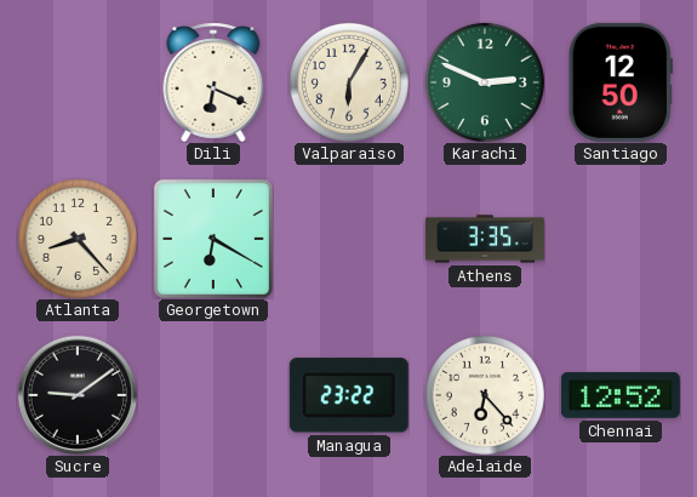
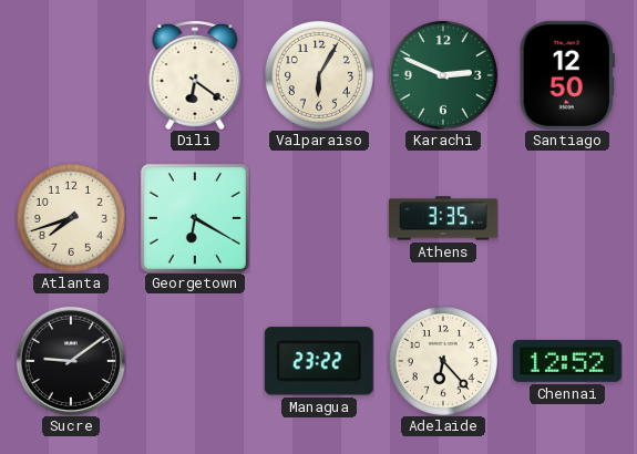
Dili: 6:19 -> 6:21 (195, 75)
Atlanta: 8:23 -> 7:42 (71, 218)
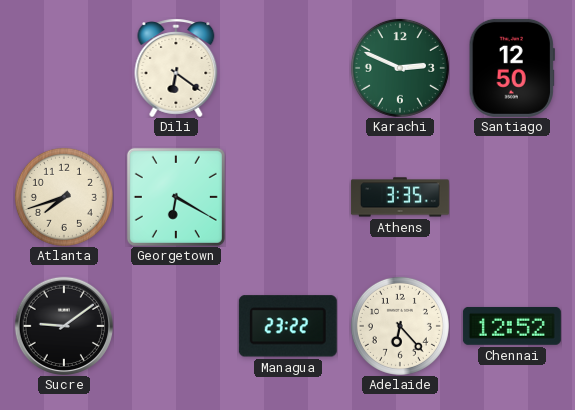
Valparaiso: 6:05 -> none (319, 75)
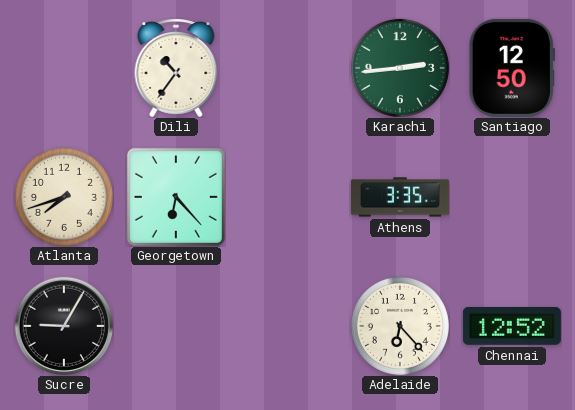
Dili: 6:21 -> 10:36 (176, 68)
Karachi: 2:49 -> 2:44 (400, 68)
Georgetown: 6:20 -> 6:23 (176, 197)
Sucre: 9:09 -> 9:05 (63, 325)
Managua: 23:22 -> none (288, 326)
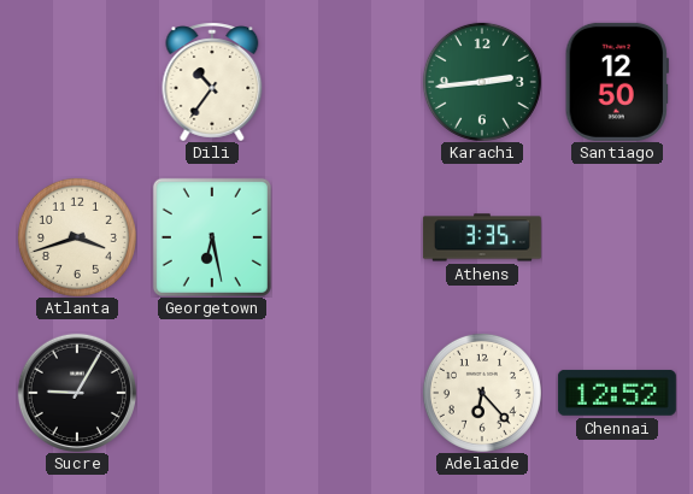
Atlanta: 7:42 -> 3:42 (77, 237)
Georgetown: 6:23 -> 6:28 (212, 237)
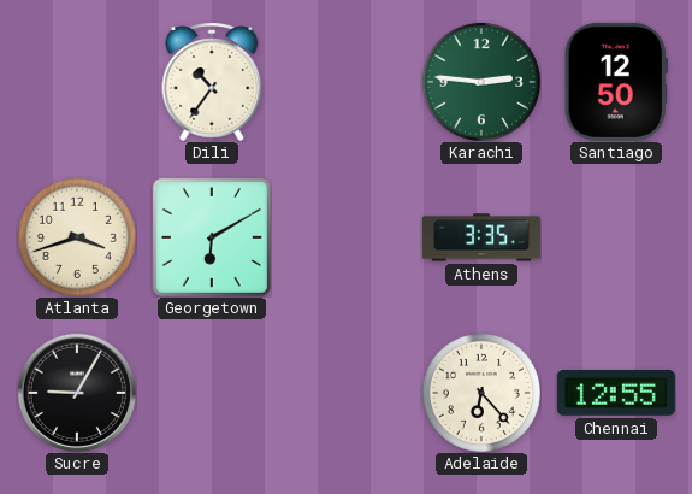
Karachi: 2:44 -> 2:46 (481, 82)
Georgetown: 6:28 -> 6:10 (212, 237)
Chennai: 12:52 -> 12:55 (616, 393)
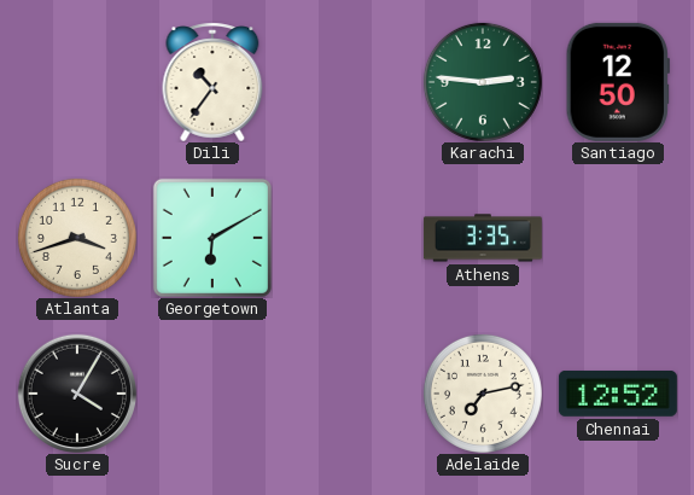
Sucre: 9:05 -> 4:05 (76, 392)
Adelaide: 6:23 -> 7:13 (483, 394)
Chennai: 12:55 -> 12:52 (618, 394)
